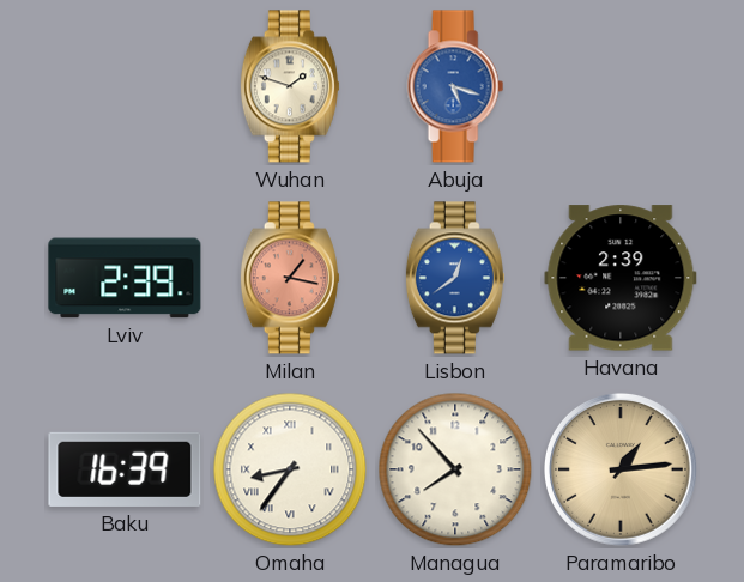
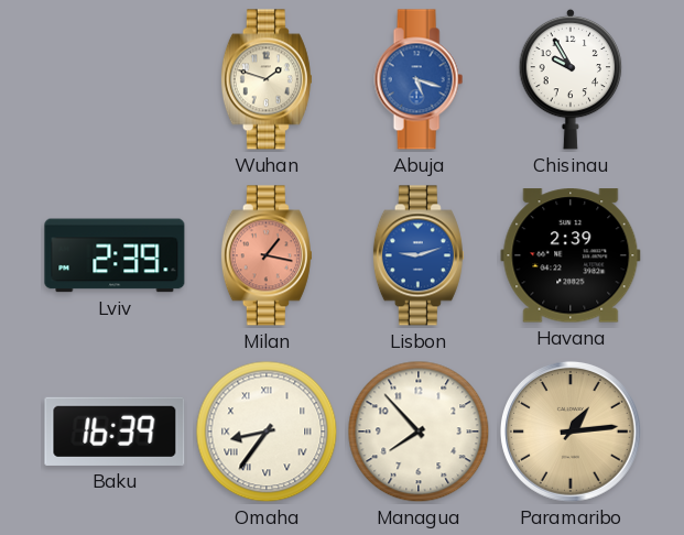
Chisinau: none -> 9:55 (571, 79)
Lisbon: 12:39 -> 9:12 (419, 255)
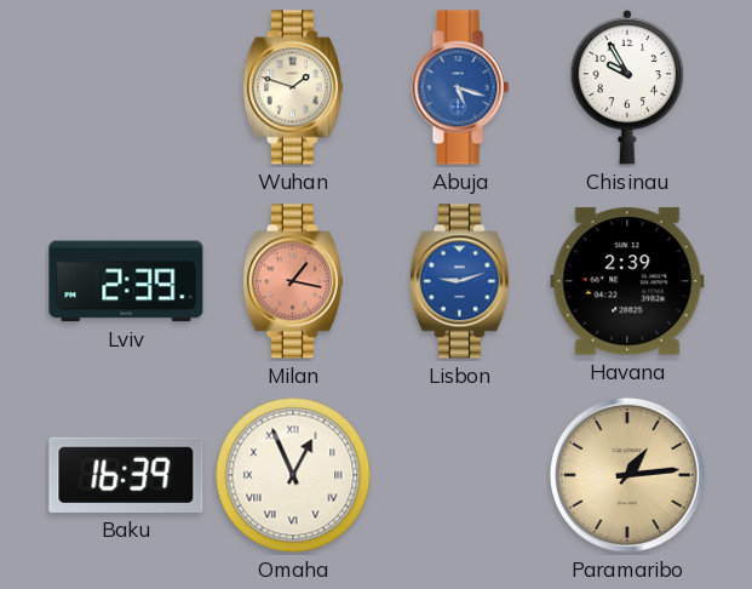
Omaha: 8:36 -> 12:56 (293, 475)
Managua: 7:53 -> none (419, 432)
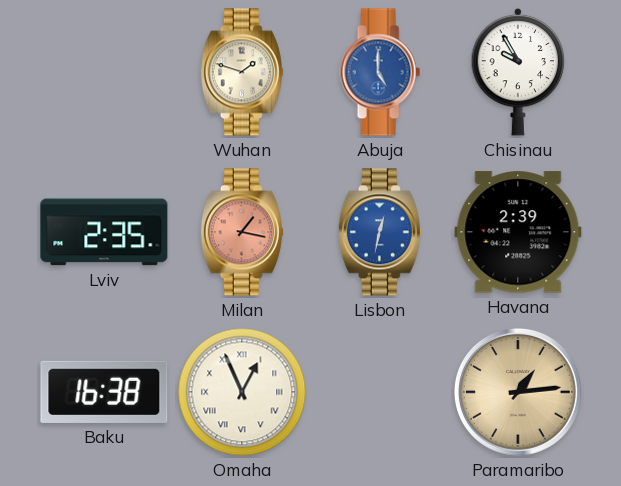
Abuja: 5:18 -> 5:00 (380, 72)
Lviv: 2:39 -> 2:35 (104, 232)
Lisbon: 9:12 -> 12:32 (380, 232)
Baku: 16:39 -> 16:38 (104, 392)
